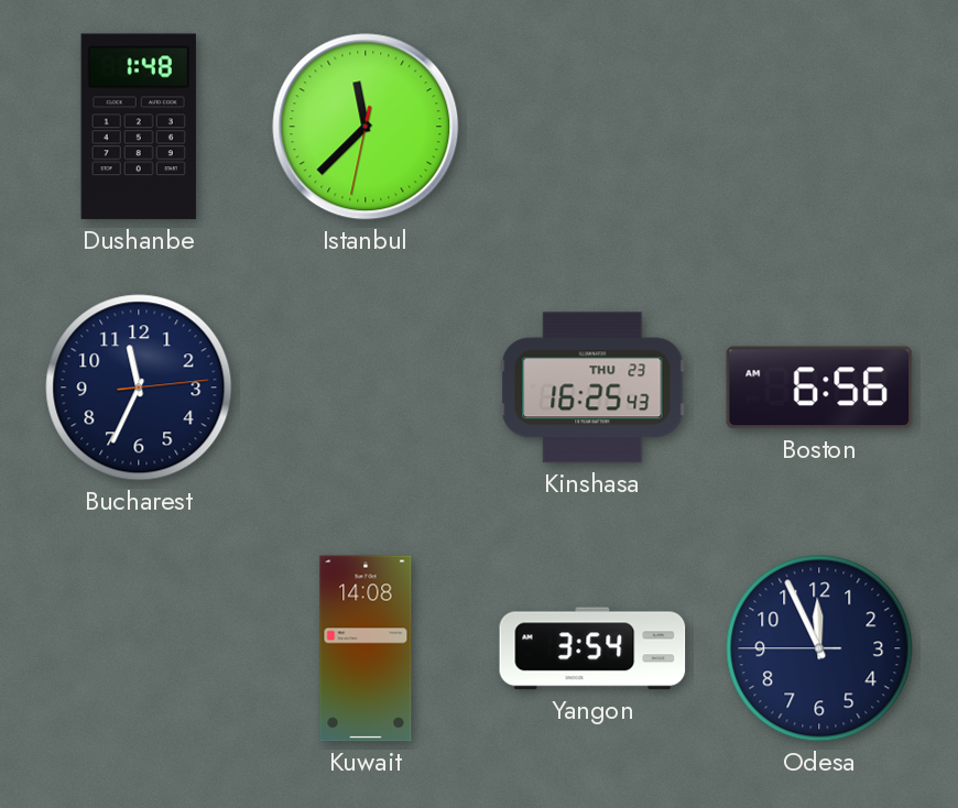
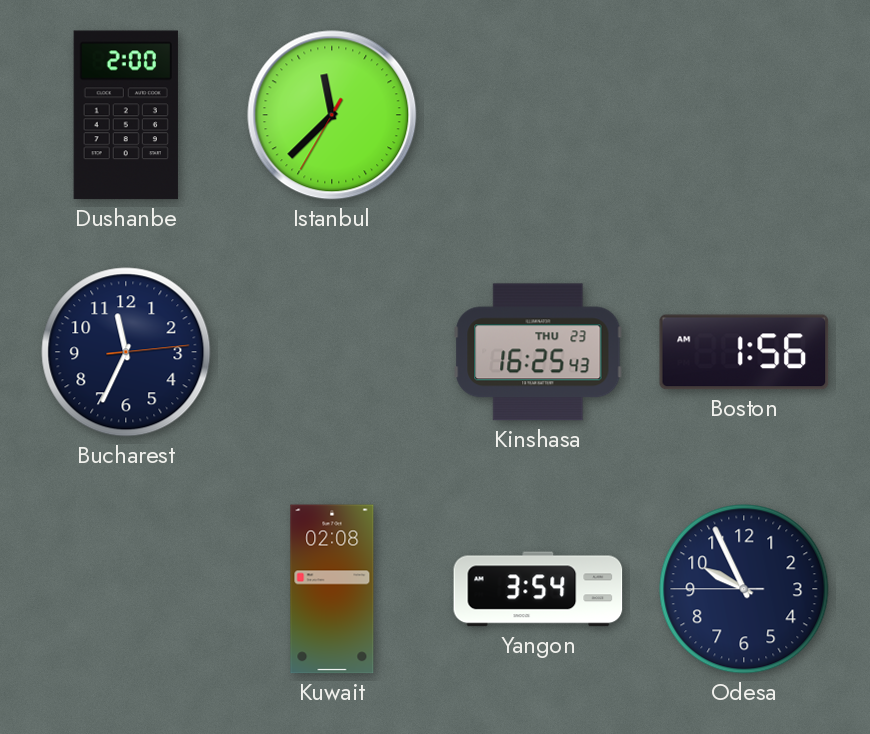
Dushanbe: 1:48 -> 2:00 (126, 115)
Istanbul: 11:37:32 -> 11:37:35 (332, 115)
Boston: 6:56 -> 1:56 (744, 352)
Kuwait: 14:08 -> 02:08 (332, 589)
Odesa: 11:55 -> 9:55 (744, 589)
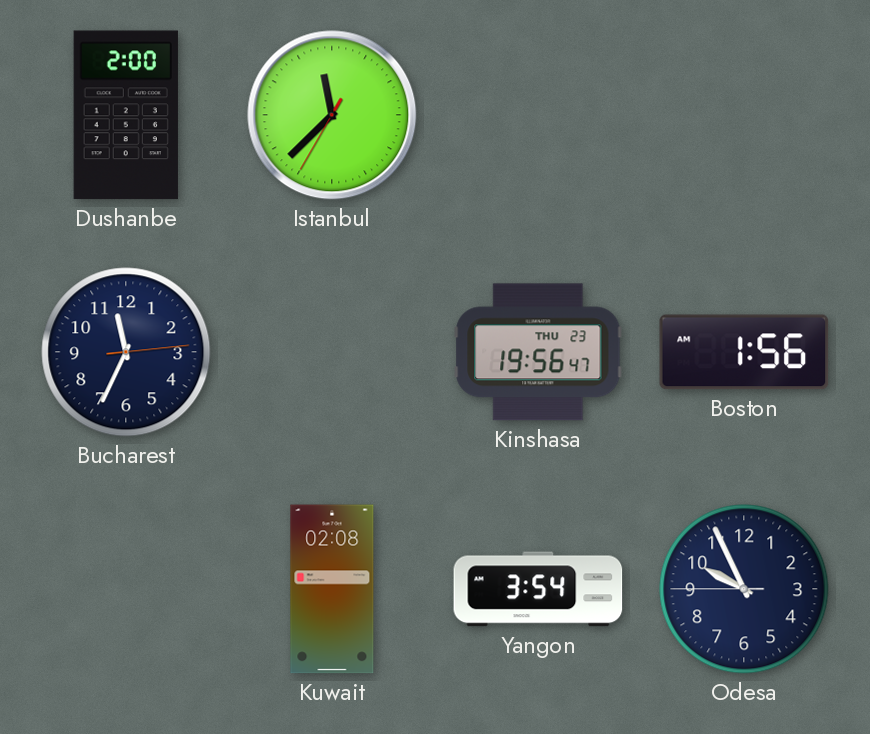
Kinshasa: 16:25 -> 19:56 (538, 352)
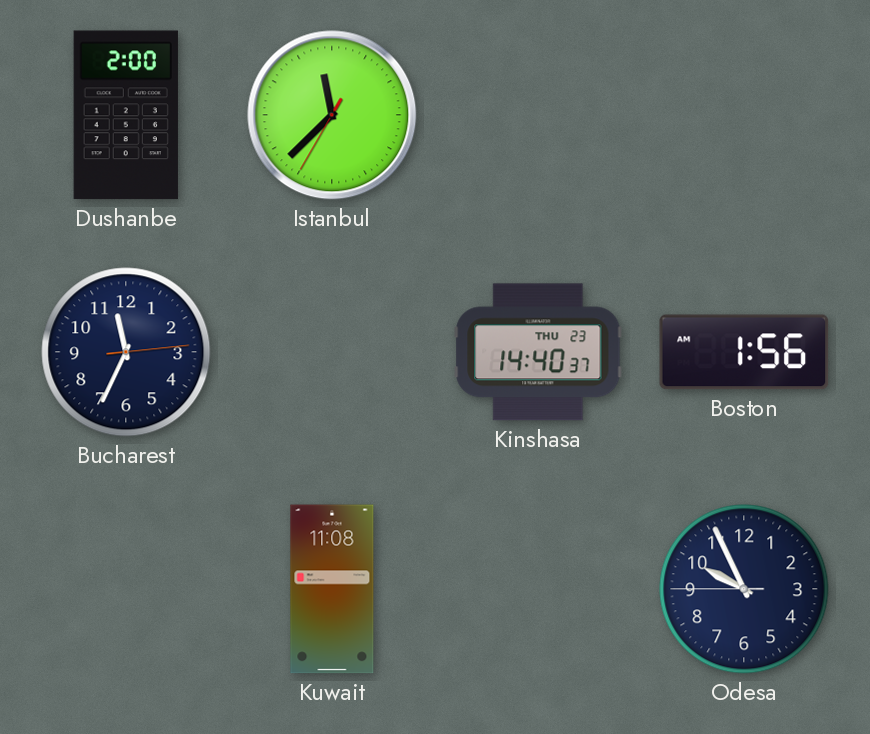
Kinshasa: 19:56 -> 14:40 (538, 352)
Kuwait: 02:08 -> 11:08 (332, 589)
Yangon: 3:54 -> none (538, 589)
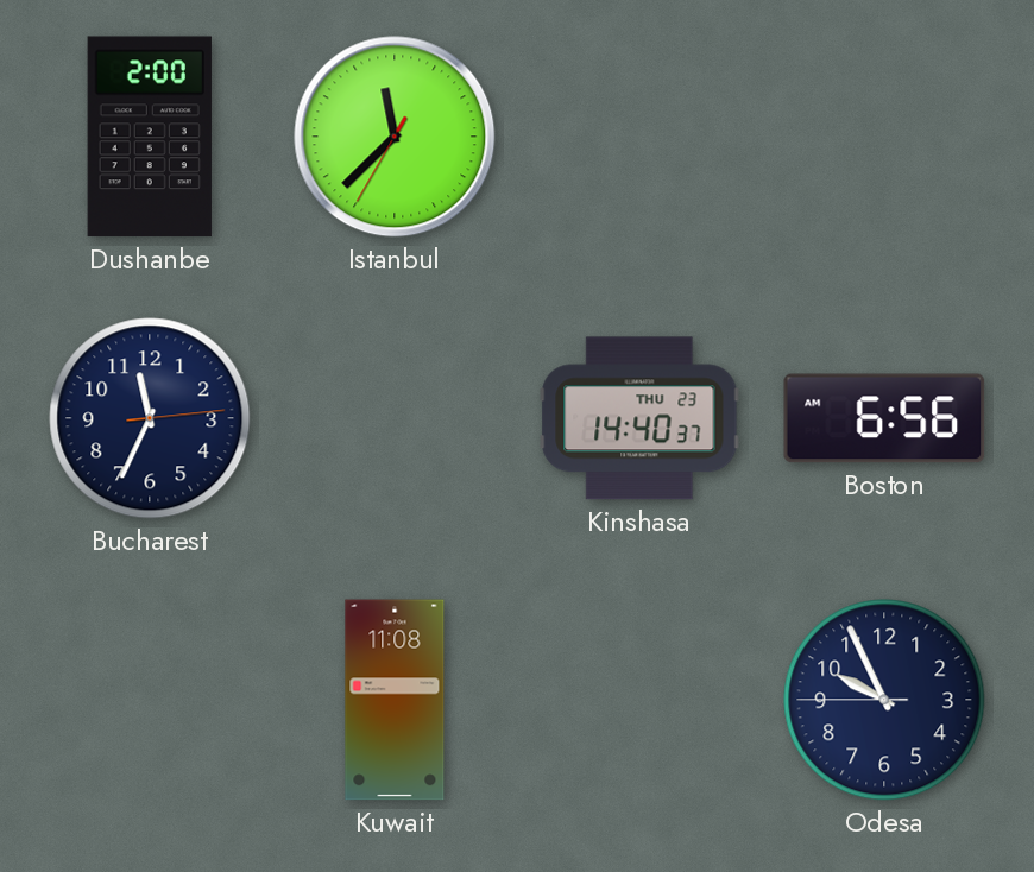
Boston: 1:56 -> 6:56 (884, 418)
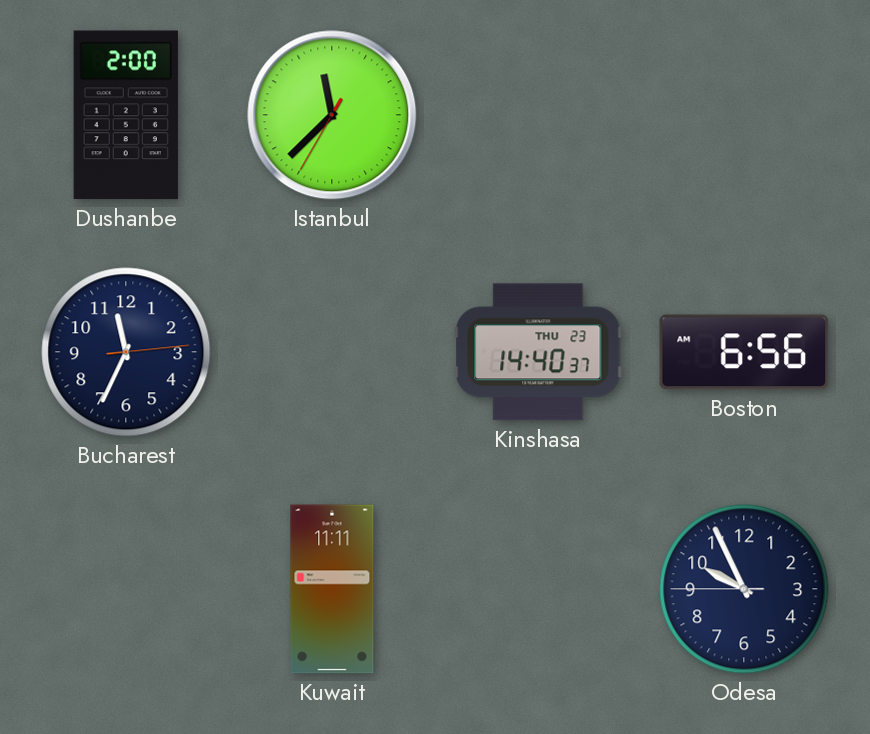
Kuwait: 11:08 -> 11:11 (332, 589)
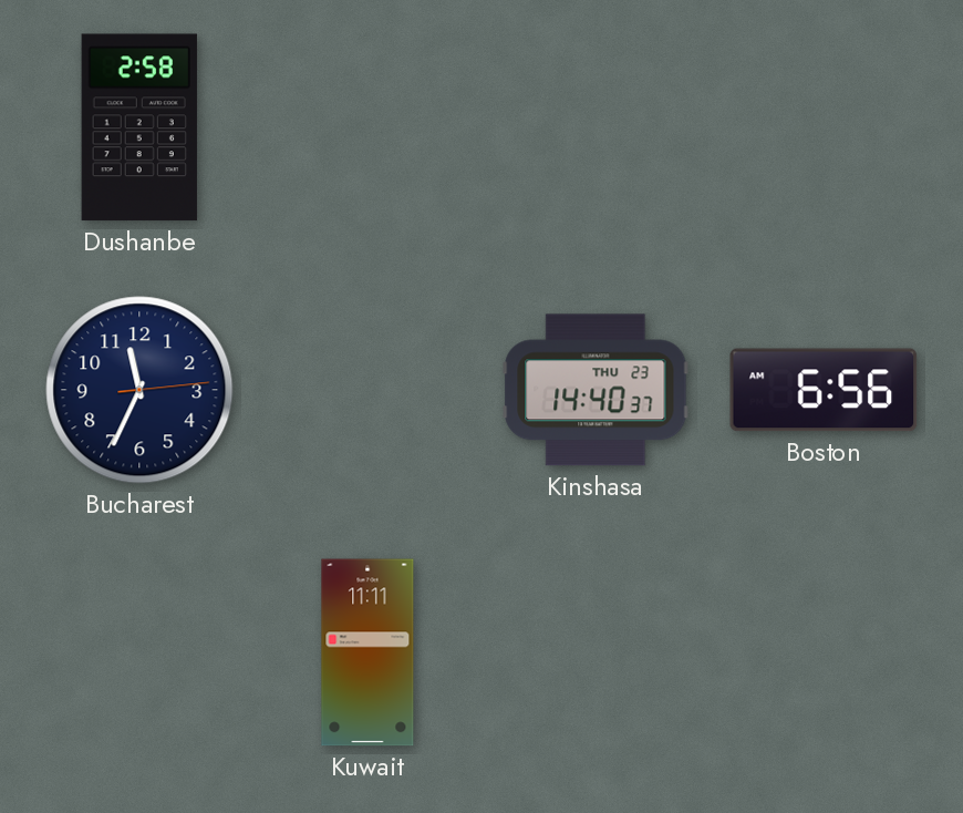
Dushanbe: 2:00 -> 2:58 (139, 127)
Istanbul: 11:37 -> none (332, 115)
Odesa: 9:55 -> none (744, 589)
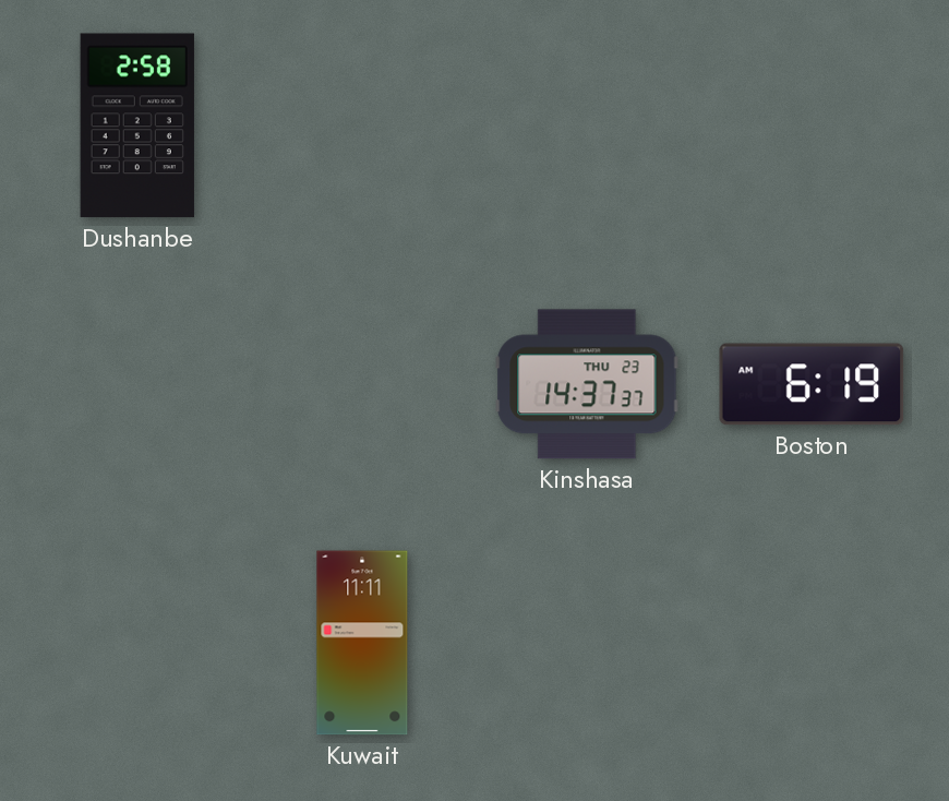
Bucharest: 11:34 -> none (139, 390)
Kinshasa: 14:40 -> 14:37 (587, 384)
Boston: 6:56 -> 6:19 (812, 384)
